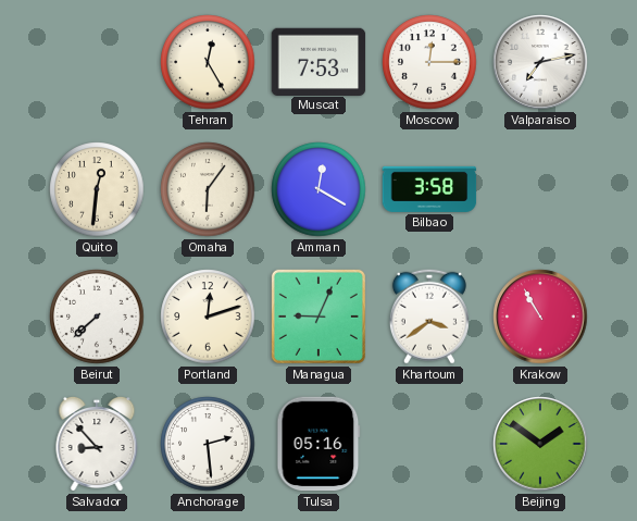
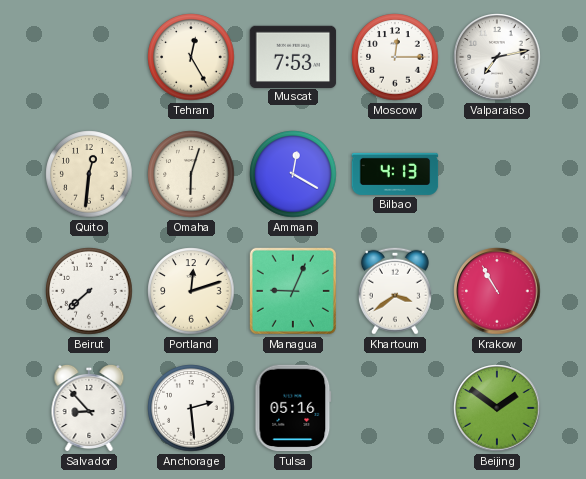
Omaha: 6:06 -> 6:03 (191, 174)
Bilbao: 3:58 -> 4:13 (395, 174)
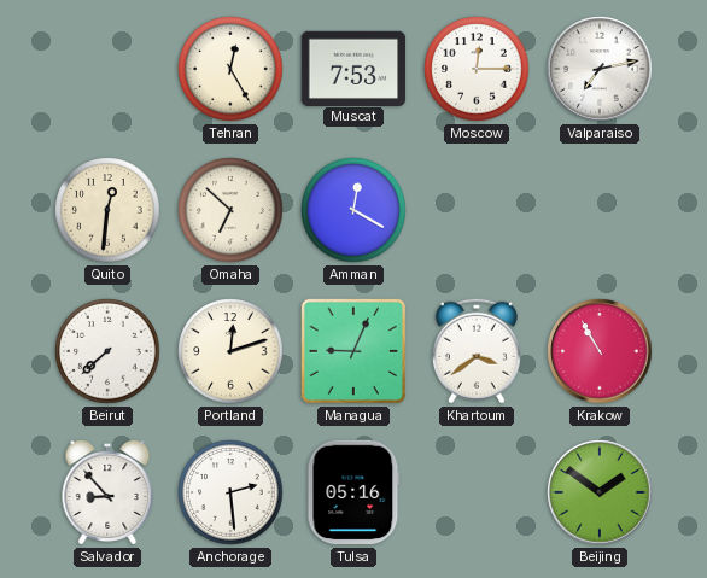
Omaha: 6:03 -> 6:52 (230, 210)
Bilbao: 4:13 -> none (395, 174)
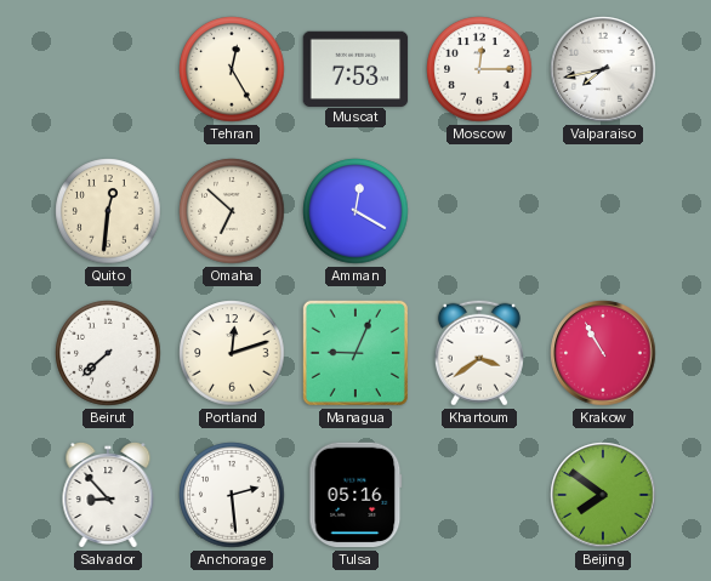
Valparaiso: 7:13 -> 7:43 (603, 69)
Beijing: 1:51 -> 7:51 (603, 495)
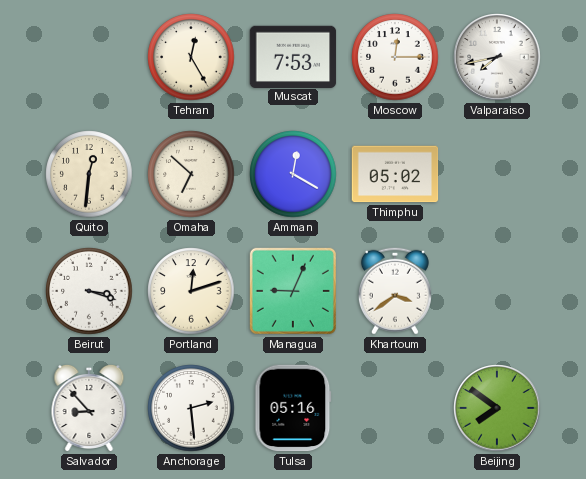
Thimphu: none -> 05:02 (395, 174)
Beirut: 7:38 -> 3:18 (89, 291)
Krakow: 10:55 -> none (603, 353)
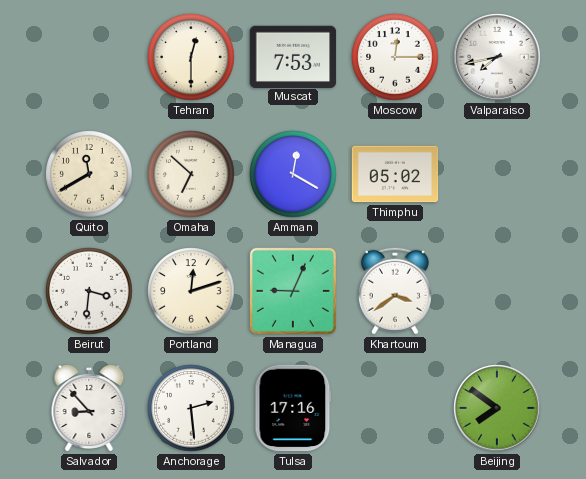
Tehran: 12:25 -> 12:30 (191, 57)
Quito: 12:31 -> 11:40 (89, 174)
Beirut: 3:18 -> 3:31 (89, 291)
Tulsa: 05:16 -> 17:16 (293, 408)
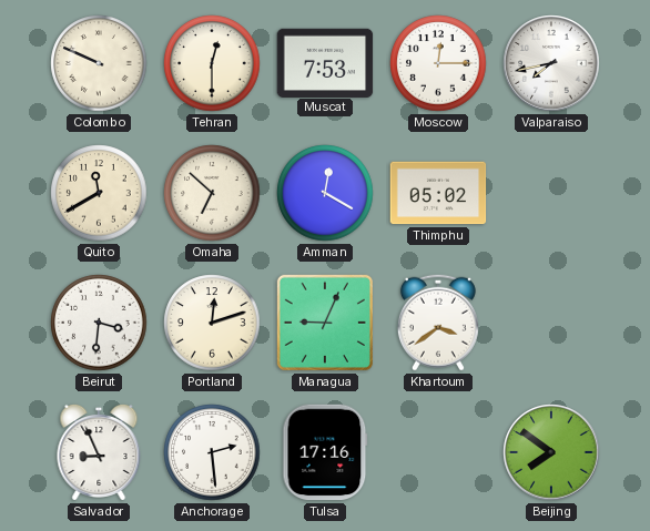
Colombo: none -> 9:49 (99, 63)
Salvador: 8:53 -> 8:56 (99, 452)
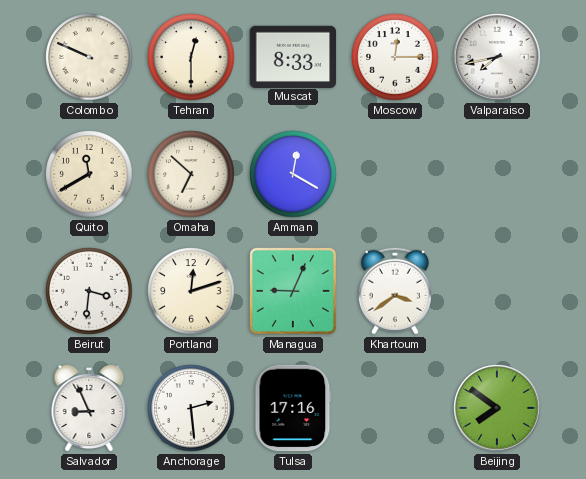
Muscat: 7:53 -> 8:33 (293, 56)
Thimphu: 05:02 -> none (438, 193)
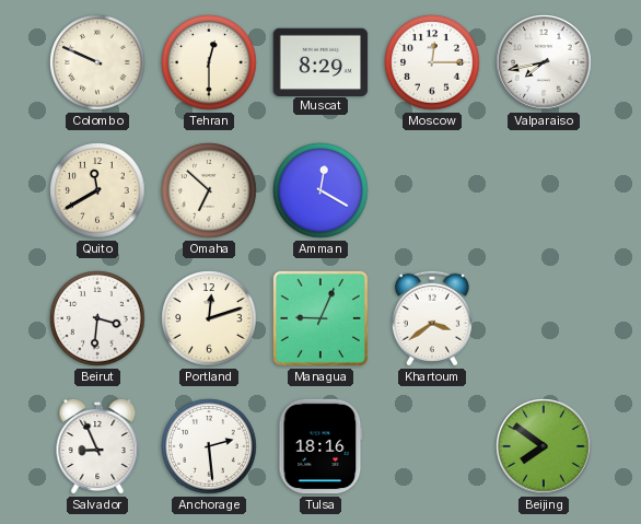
Muscat: 8:33 -> 8:29 (320, 61)
Tulsa: 17:16 -> 18:16 (320, 446)
